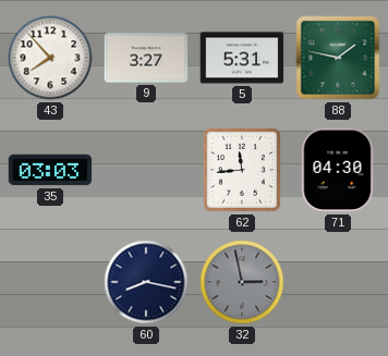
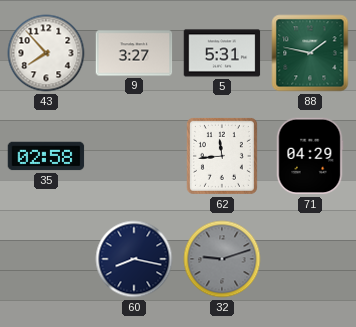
35: 03:03 -> 02:58 (46, 156)
71: 04:30 -> 04:29 (310, 156)
32: 2:58 -> 9:12 (222, 259)
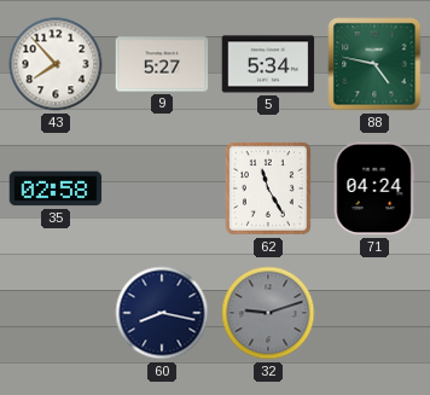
9: 3:27 -> 5:27 (162, 64)
5: 5:31 -> 5:34 (268, 64)
88: 1:47 -> 4:47 (374, 64)
62: 11:44 -> 11:25 (268, 188)
71: 04:29 -> 04:24 (374, 188)
